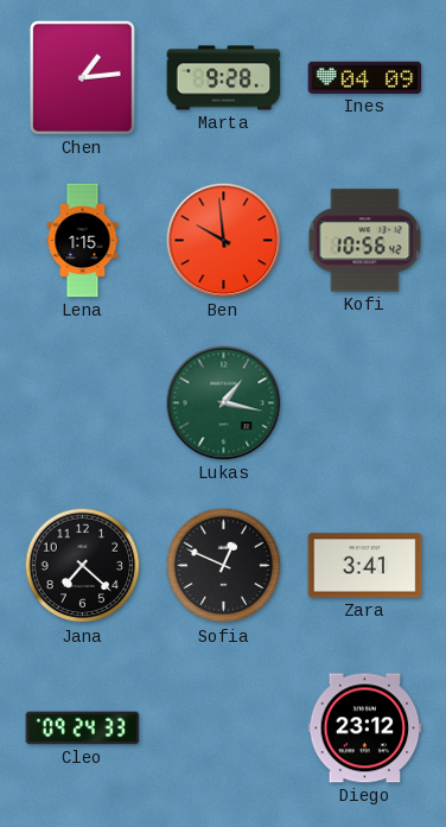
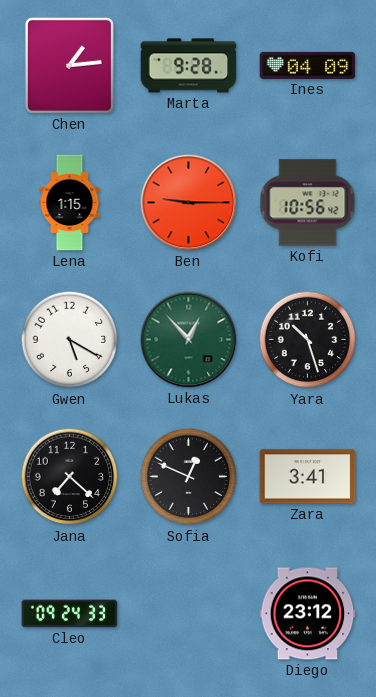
Ben: 9:59 -> 9:15 (189, 203)
Gwen: none -> 5:20 (70, 340)
Lukas: 1:17 -> 12:53 (189, 340)
Yara: none -> 10:27 (308, 340)
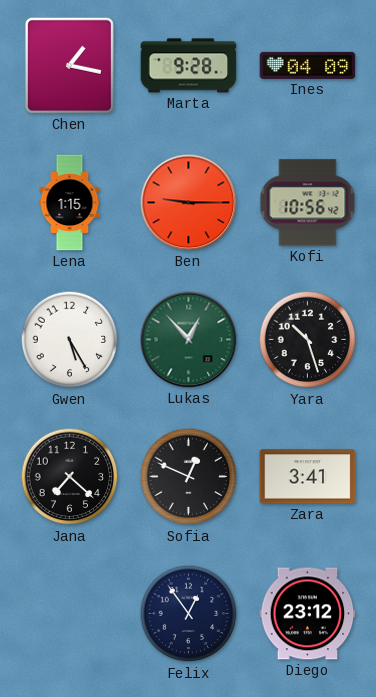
Chen: 1:14 -> 1:17 (69, 65)
Gwen: 5:20 -> 5:25 (70, 340)
Cleo: 09:24 -> none (70, 614)
Felix: none -> 12:54 (189, 614)
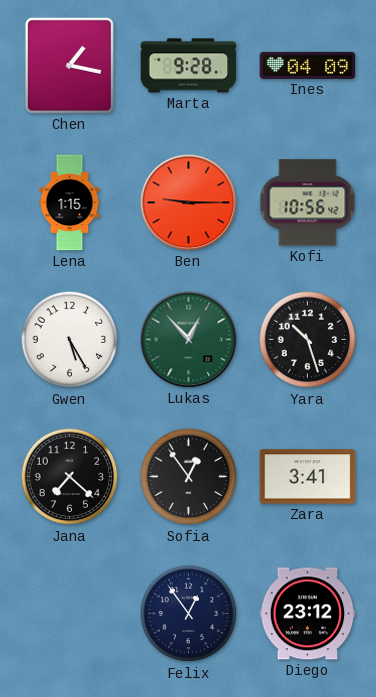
Sofia: 12:49 -> 12:54 (189, 477)
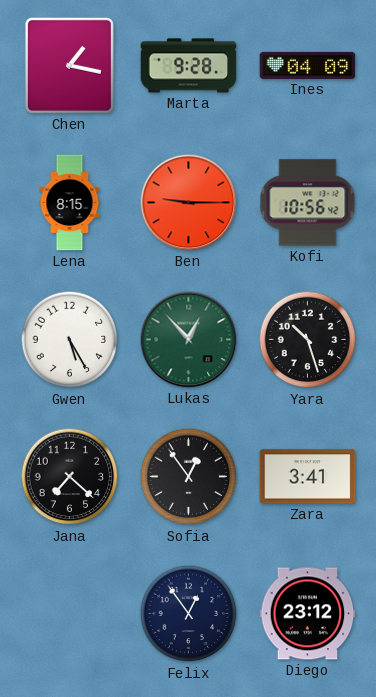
Lena: 1:15 -> 8:15 (70, 203)
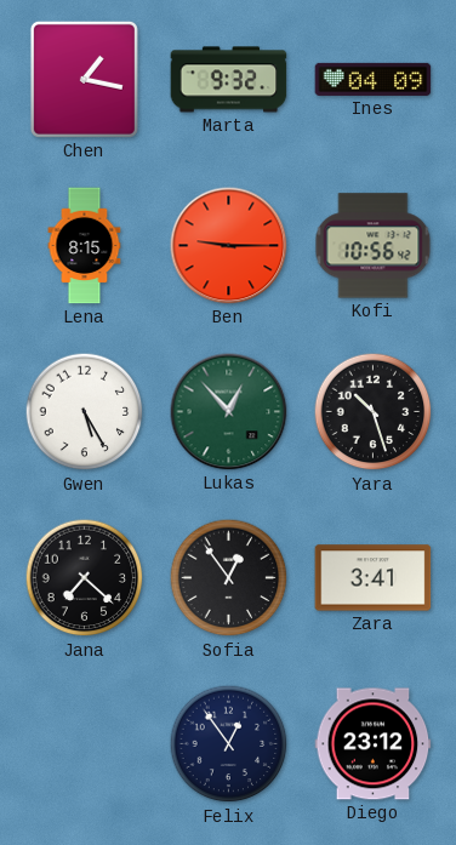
Marta: 9:28 -> 9:32 (229, 80)
